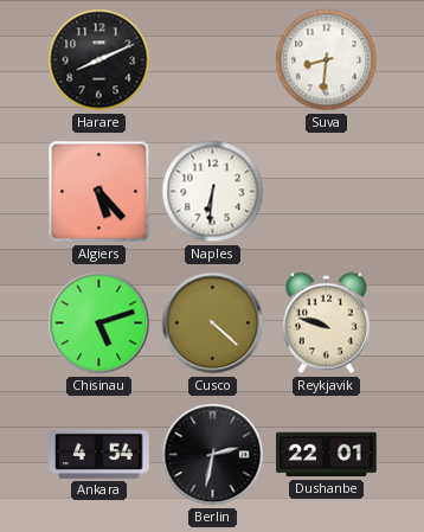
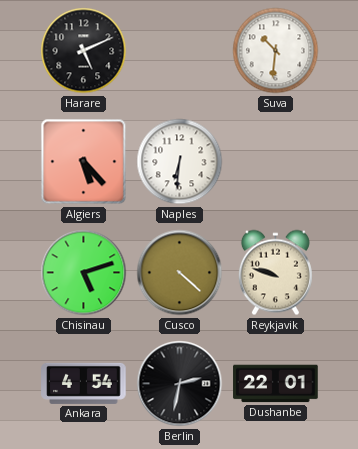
Harare: 8:11 -> 5:11 (84, 51)
Suva: 8:31 -> 10:31 (276, 51)
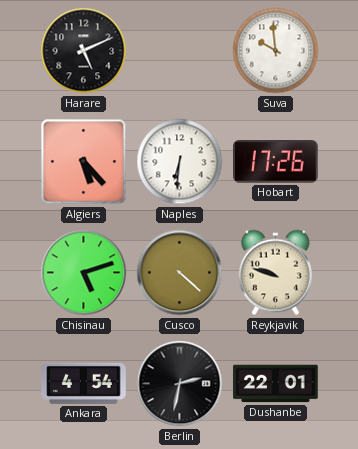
Suva: 10:31 -> 9:59 (276, 51)
Hobart: none -> 17:26 (276, 162)
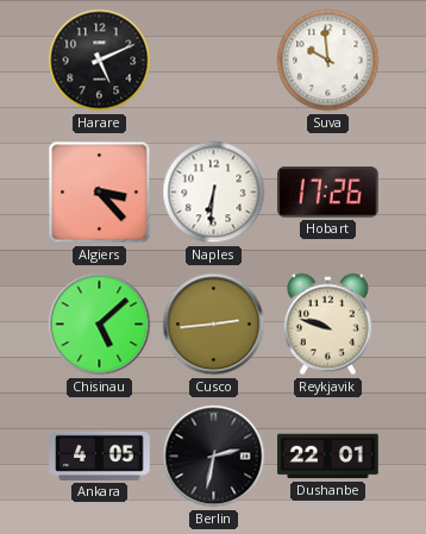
Algiers: 5:23 -> 3:23 (100, 193)
Chisinau: 5:12 -> 5:08 (100, 325)
Cusco: 4:22 -> 2:44 (214, 325)
Ankara: 4:54 -> 4:05 (100, 456)
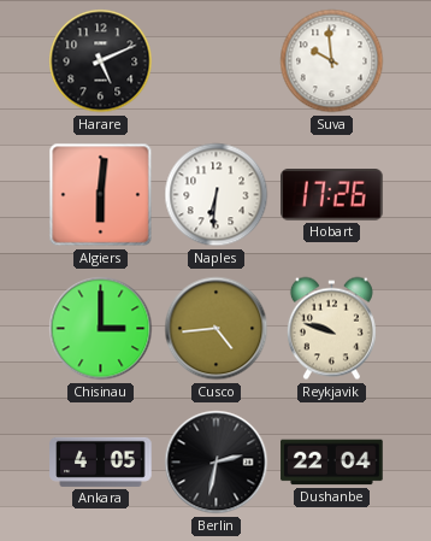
Algiers: 3:23 -> 6:01 (101, 195)
Chisinau: 5:08 -> 3:00 (101, 329)
Cusco: 2:44 -> 4:44 (217, 329)
Dushanbe: 22:01 -> 22:04 (332, 463)
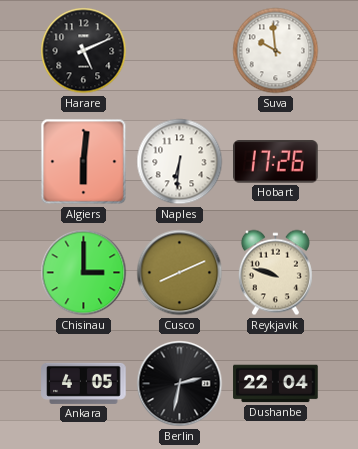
Cusco: 4:44 -> 8:11 (180, 273)
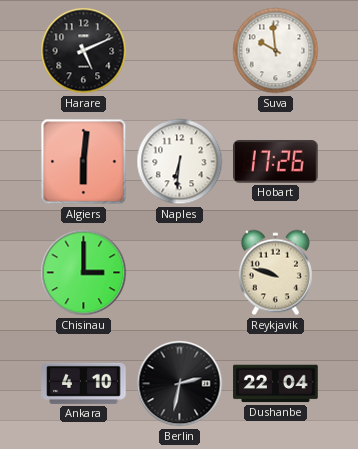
Cusco: 8:11 -> none (180, 273)
Ankara: 4:05 -> 4:10 (84, 383)
